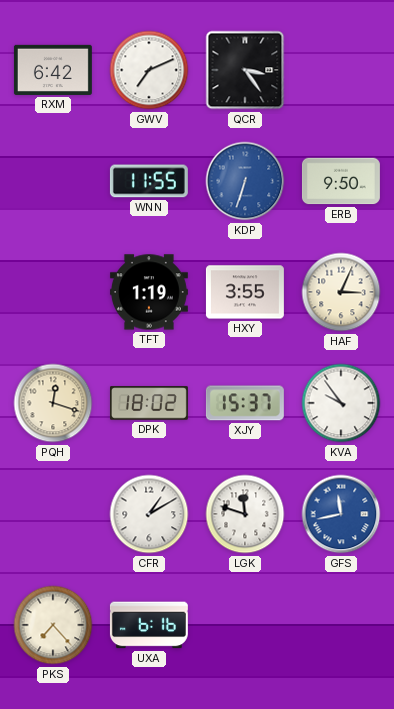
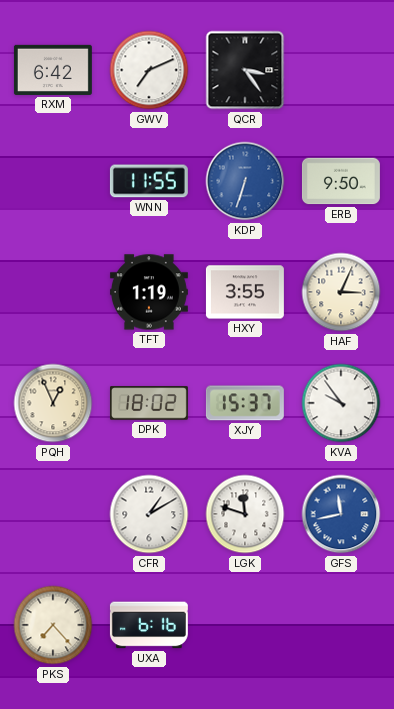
PQH: 12:18 -> 12:56 (53, 403)
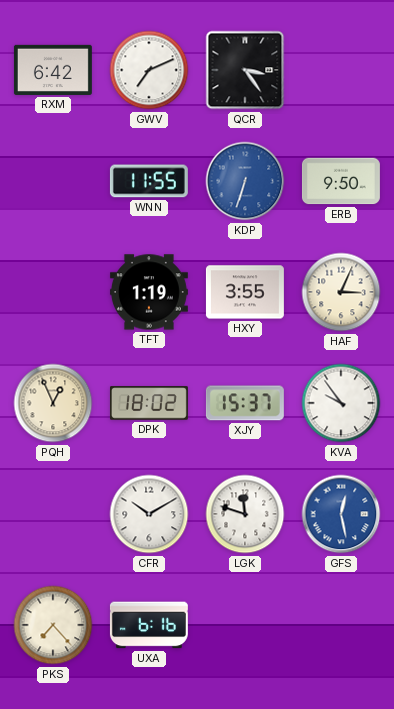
CFR: 1:10 -> 10:10 (149, 514)
GFS: 11:43 -> 12:28 (341, 514)
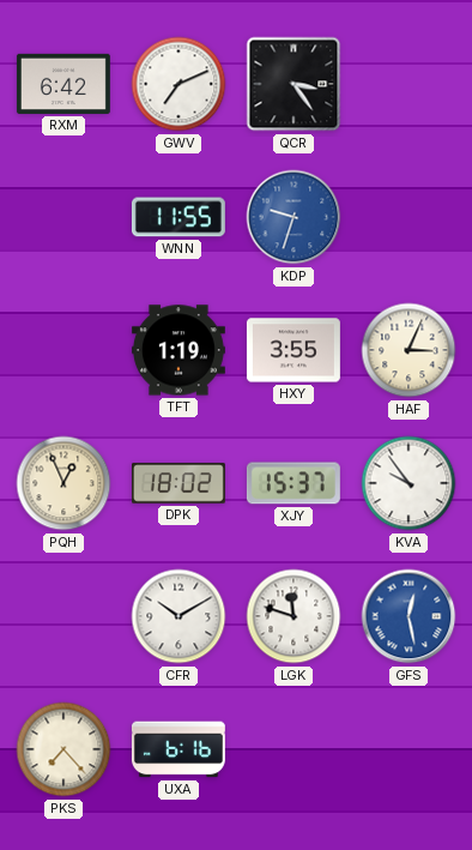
KDP: 6:33 -> 9:33 (294, 217)
ERB: 9:50 -> none (341, 181)
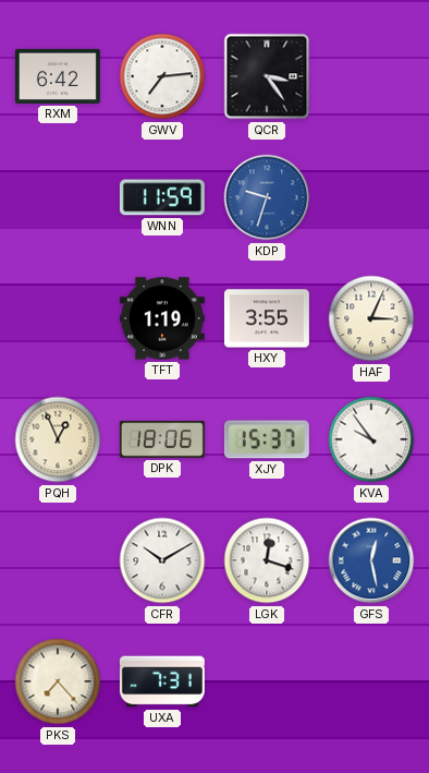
GWV: 7:11 -> 7:14 (162, 76)
WNN: 11:55 -> 11:59 (162, 197)
DPK: 18:02 -> 18:06 (162, 439)
LGK: 11:48 -> 12:18 (267, 560)
UXA: 6:16 -> 7:31 (162, 681)
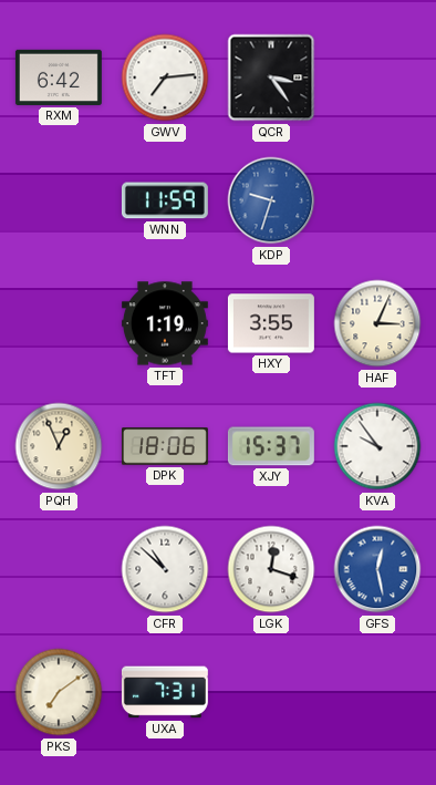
CFR: 10:10 -> 10:52 (165, 569)
PKS: 7:23 -> 7:09 (59, 692)
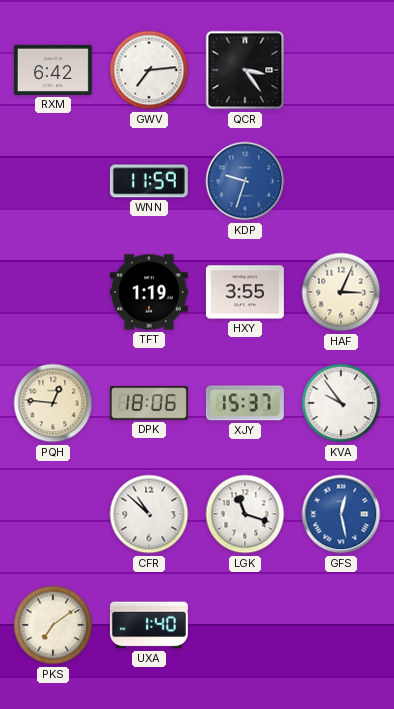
PQH: 12:56 -> 12:46 (53, 403)
LGK: 12:18 -> 11:18 (245, 514)
UXA: 7:31 -> 1:40 (149, 625)
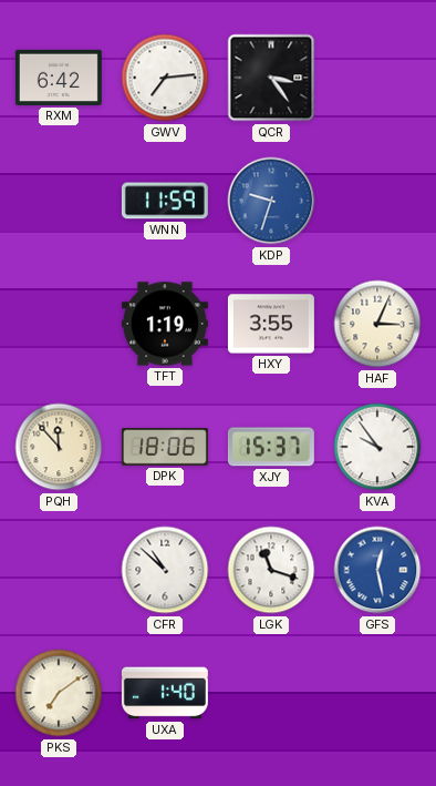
PQH: 12:46 -> 11:53 (59, 447)
